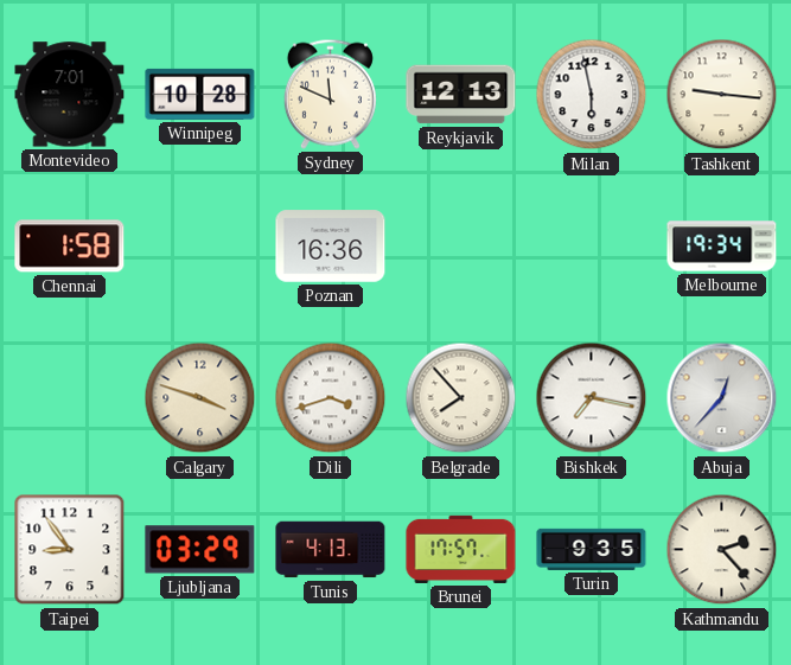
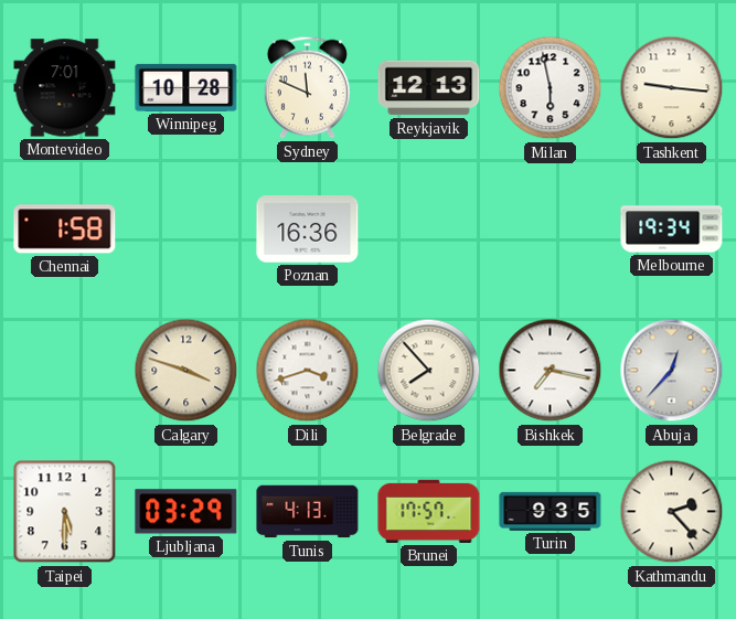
Taipei: 8:54 -> 5:30 (65, 512)
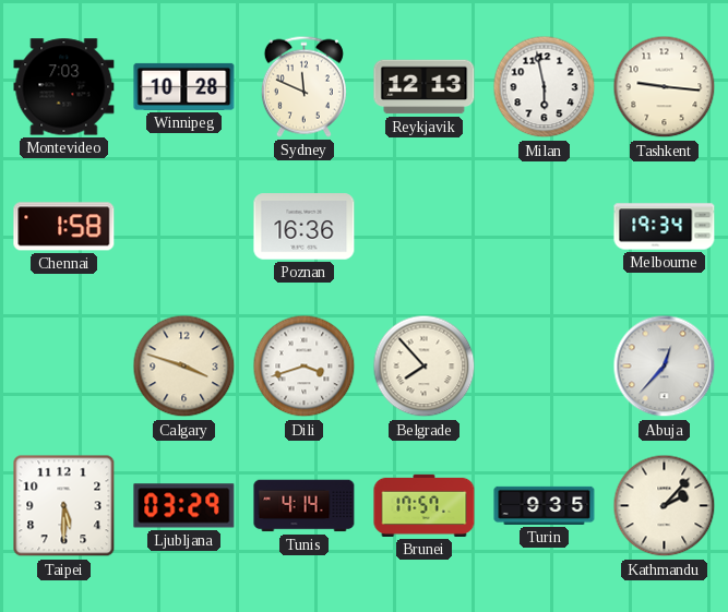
Montevideo: 7:01 -> 7:03 (64, 87)
Bishkek: 7:17 -> none (551, 371)
Tunis: 4:13 -> 4:14 (305, 506)
Kathmandu: 2:23 -> 2:07 (665, 506)
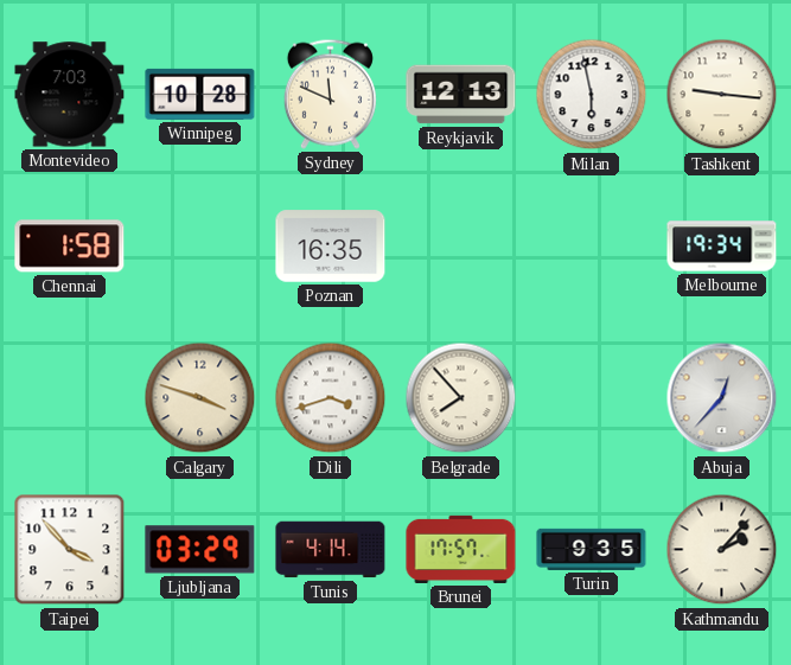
Poznan: 16:36 -> 16:35 (331, 247)
Taipei: 5:30 -> 3:53 (70, 550)
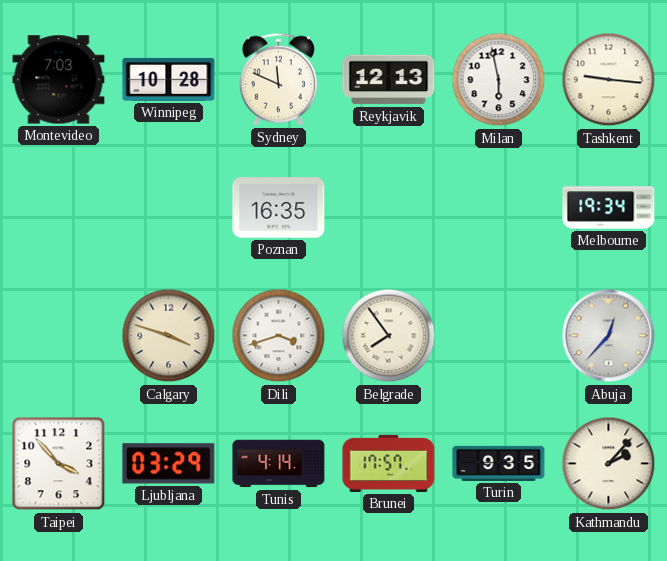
Chennai: 1:58 -> none (70, 247)
Belgrade: 7:53 -> 7:54 (389, 336)
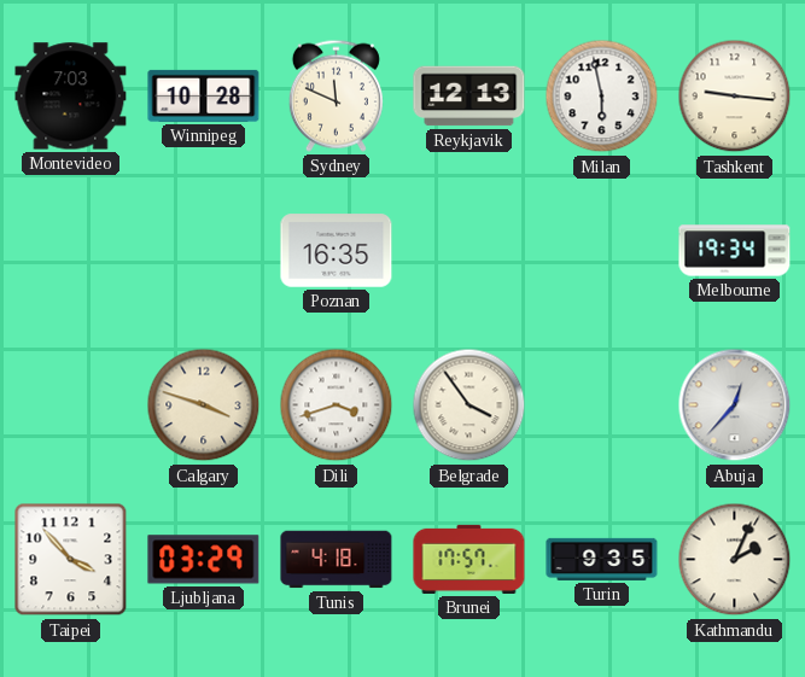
Belgrade: 7:54 -> 3:54 (469, 405)
Tunis: 4:14 -> 4:18 (337, 560)
Kathmandu: 2:07 -> 2:04 (735, 560)
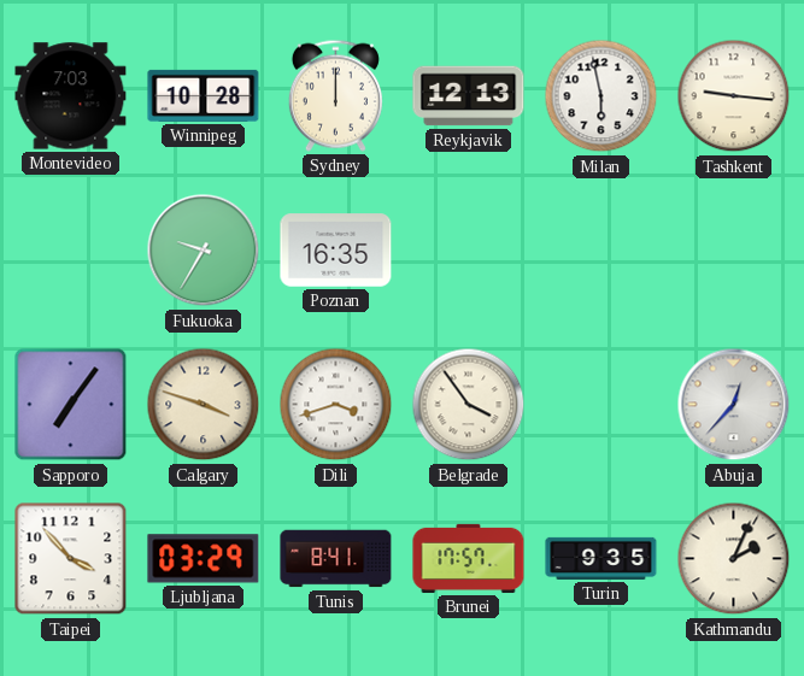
Sydney: 11:49 -> 12:00 (335, 95)
Fukuoka: none -> 9:35 (204, 251)
Melbourne: 19:34 -> none (735, 251)
Sapporo: none -> 7:06 (71, 405)
Tunis: 4:18 -> 8:41 (336, 559)
